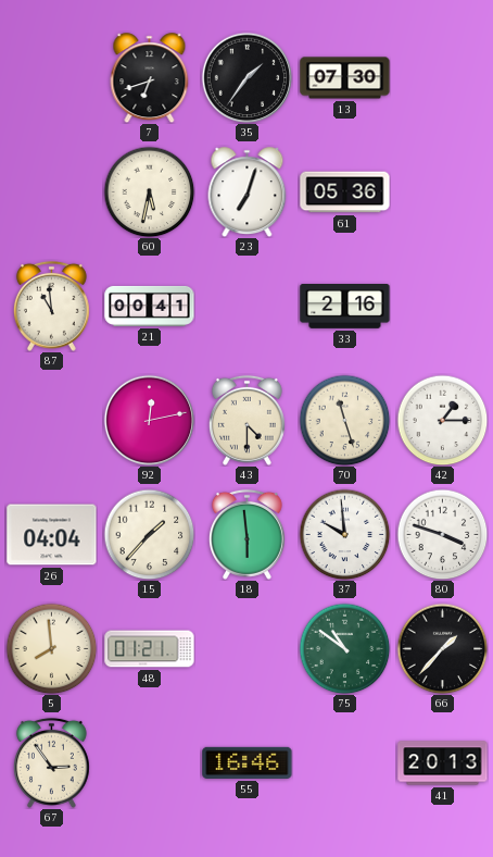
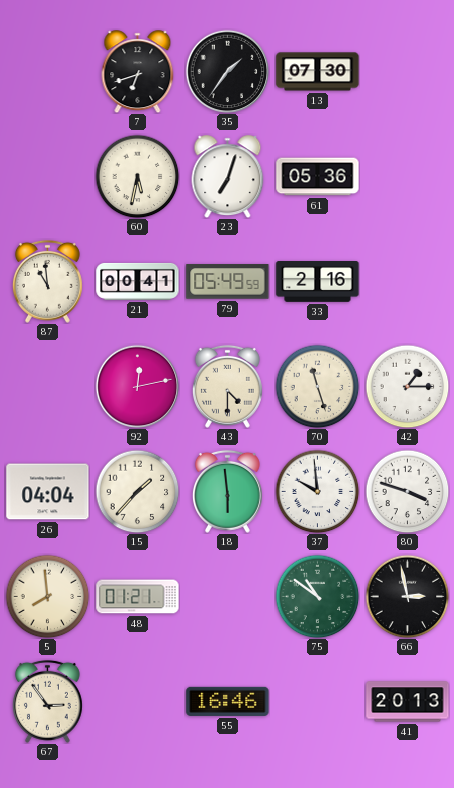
79: none -> 05:49 (228, 282)
66: 1:37 -> 2:58 (407, 596)
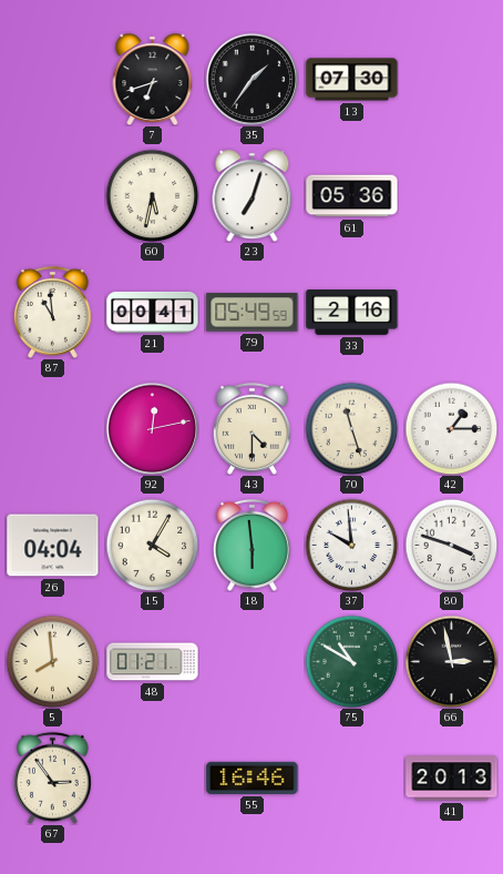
15: 1:37 -> 4:05 (152, 545)
75: 10:51 -> 10:50 (351, 661)
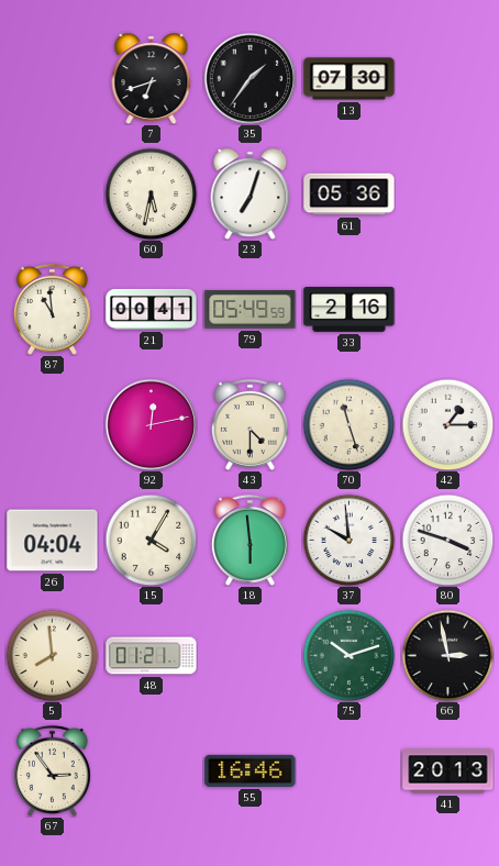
75: 10:50 -> 10:12 (348, 655)
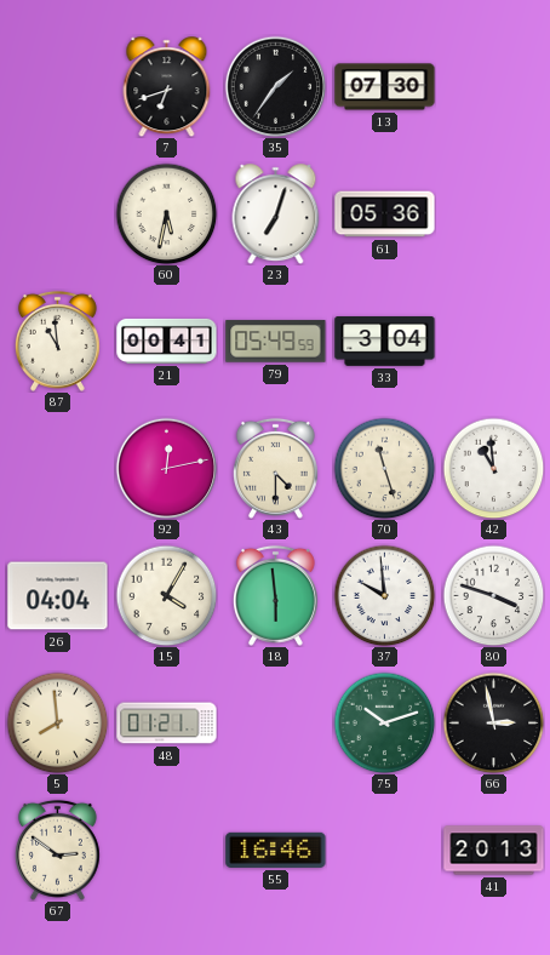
33: 2:16 -> 3:04 (385, 342)
42: 1:15 -> 10:59 (493, 468)
67: 2:54 -> 2:51 (57, 850)
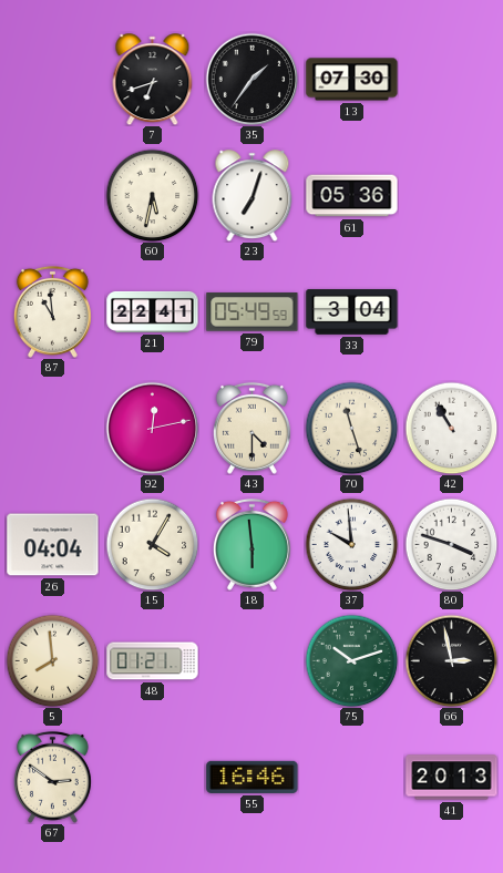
21: 00:41 -> 22:41 (153, 311)
42: 10:59 -> 10:55 (451, 428)
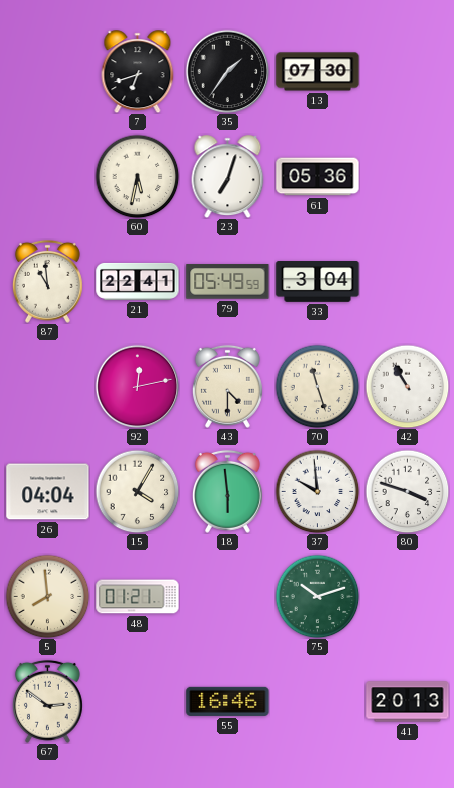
66: 2:58 -> none (451, 660)
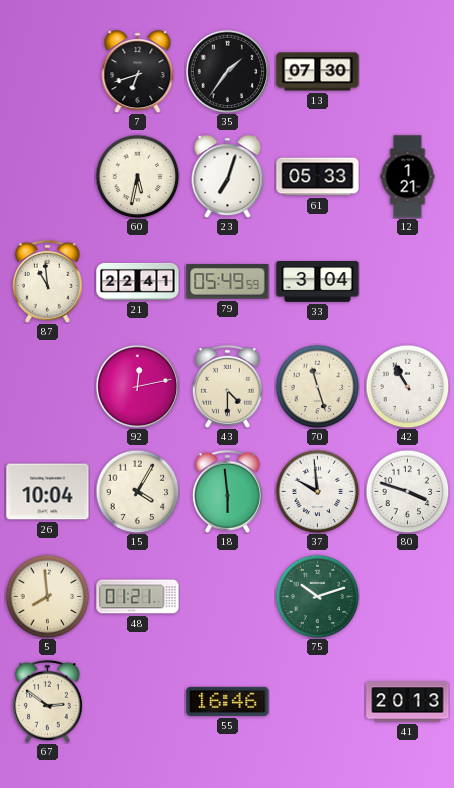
61: 05:36 -> 05:33 (318, 177)
12: none -> 1:21 (408, 177)
26: 04:04 -> 10:04 (48, 492)
